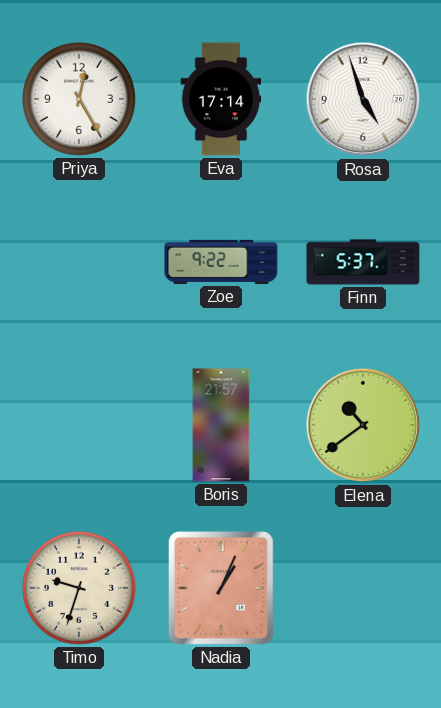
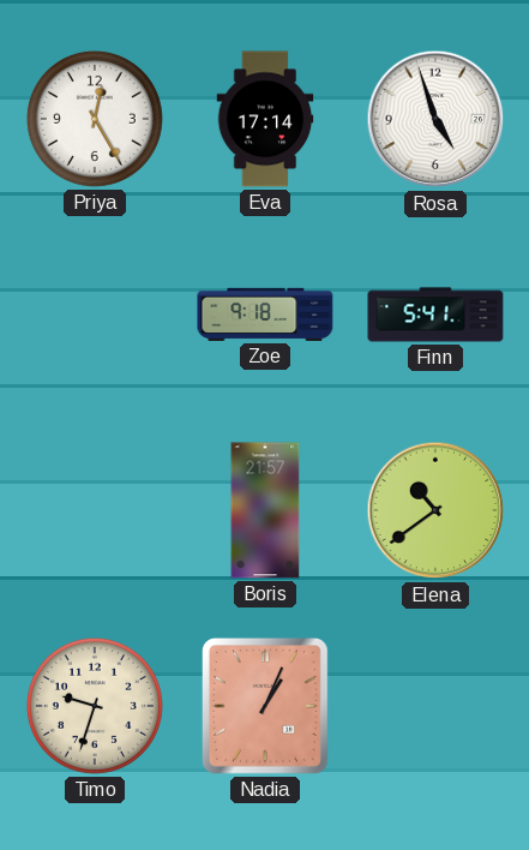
Zoe: 9:22 -> 9:18 (265, 315)
Finn: 5:37 -> 5:41 (435, 315)
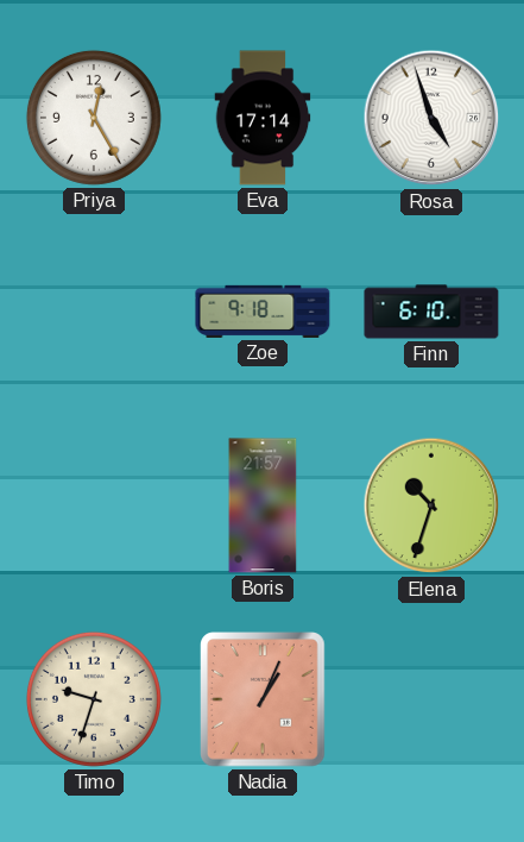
Finn: 5:41 -> 6:10 (431, 312)
Elena: 10:39 -> 10:33 (431, 505)
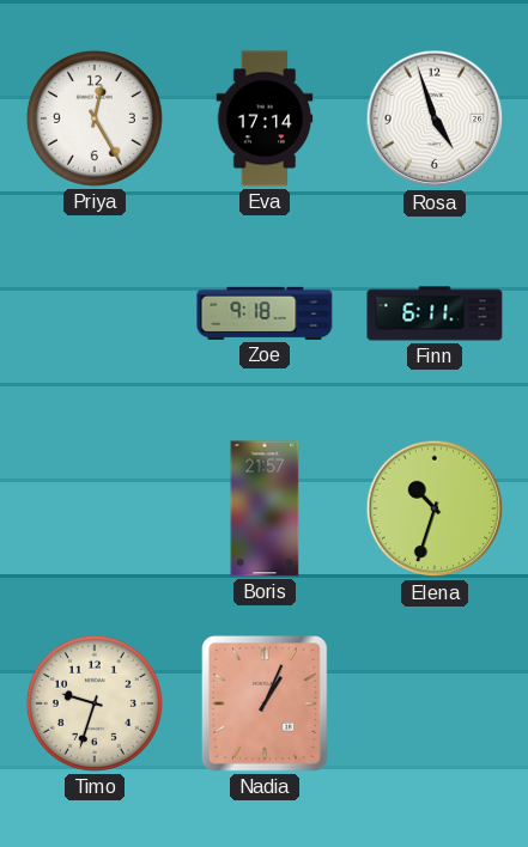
Finn: 6:10 -> 6:11 (435, 313)
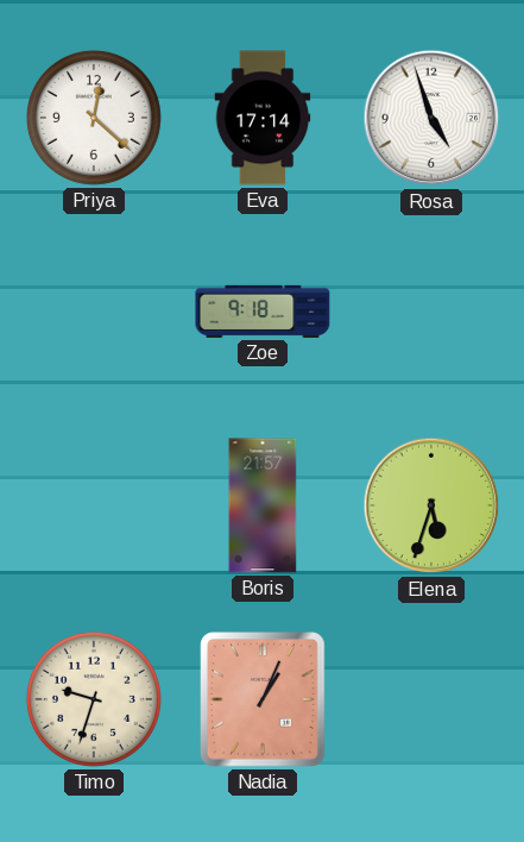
Priya: 12:25 -> 12:22 (94, 118)
Finn: 6:11 -> none (435, 313)
Elena: 10:33 -> 5:33 (431, 505)
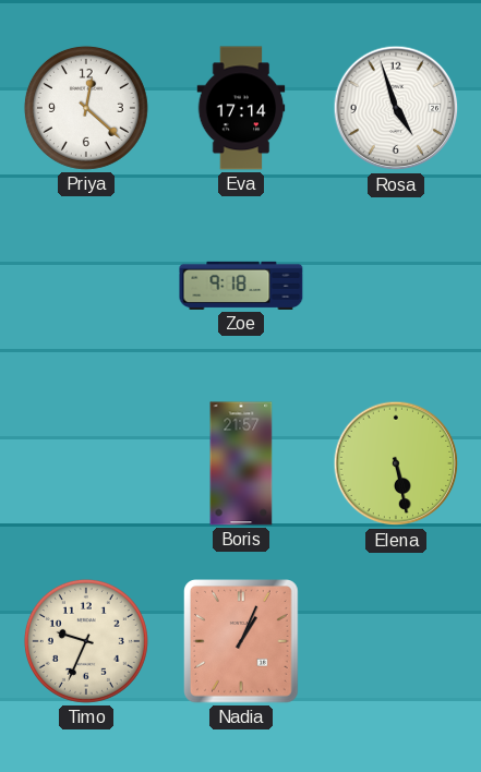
Elena: 5:33 -> 5:28 (396, 463)
Timo: 9:33 -> 9:34 (86, 641)
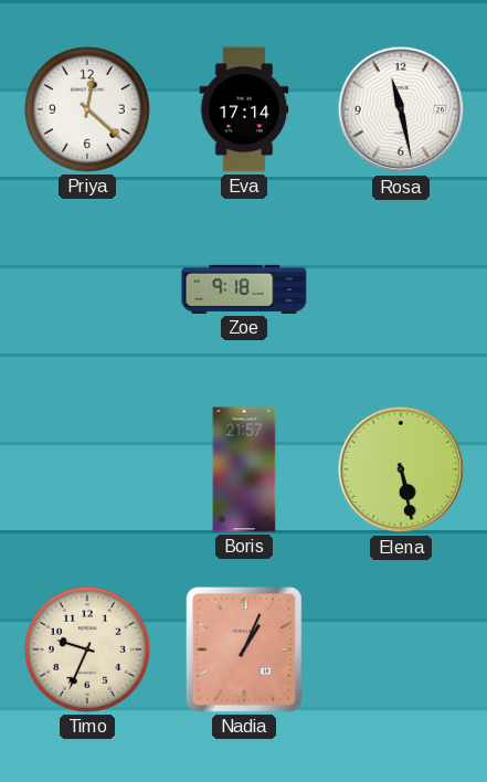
Rosa: 4:57 -> 11:28 (401, 109)
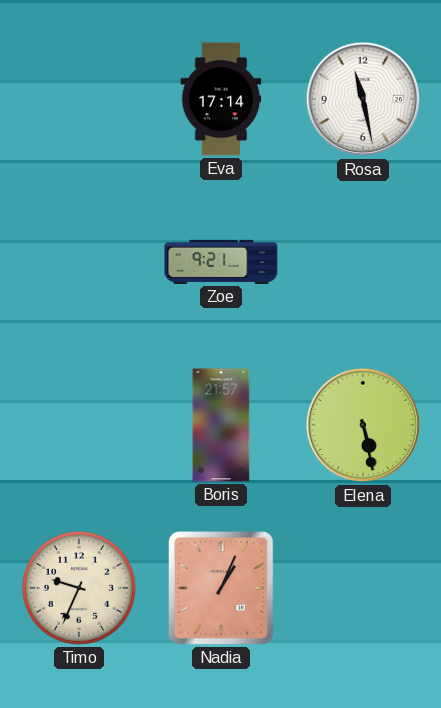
Priya: 12:22 -> none (87, 109)
Zoe: 9:18 -> 9:21 (221, 262)
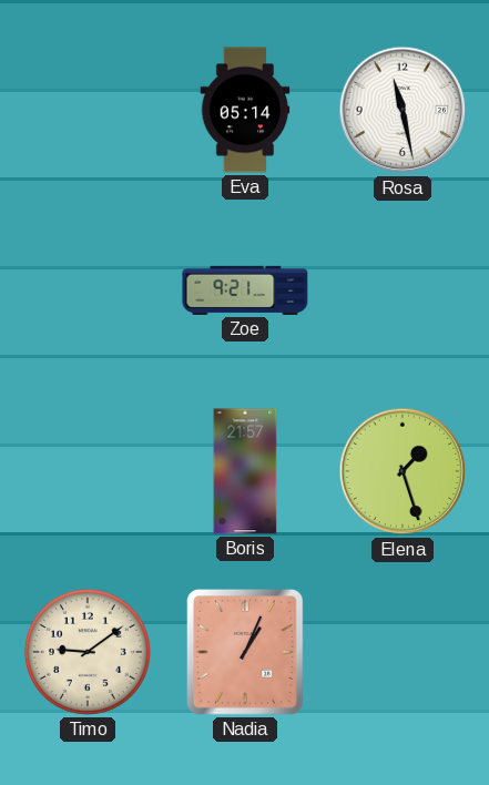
Eva: 17:14 -> 05:14 (245, 110)
Elena: 5:28 -> 1:27 (403, 471)
Timo: 9:34 -> 9:09 (88, 652)
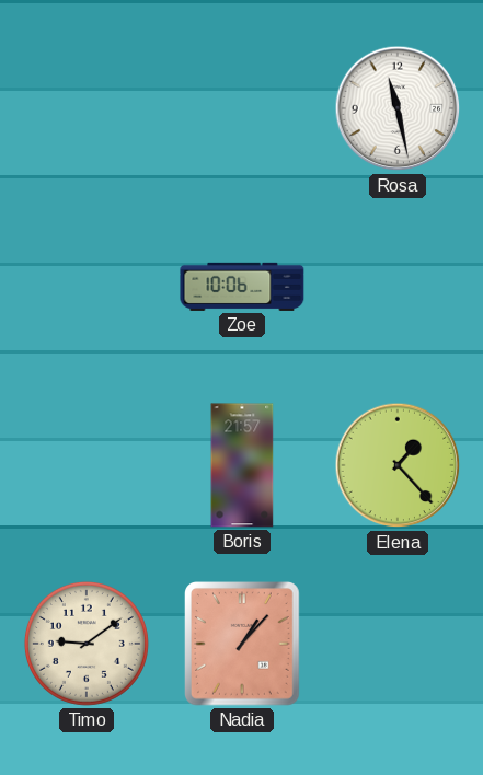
Eva: 05:14 -> none (245, 110)
Zoe: 9:21 -> 10:06 (242, 287)
Elena: 1:27 -> 1:23 (398, 465)
Nadia: 1:04 -> 1:07 (243, 645)
